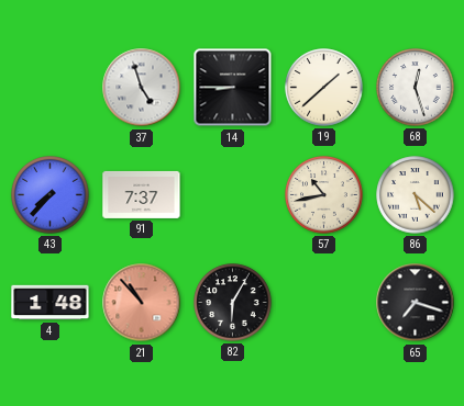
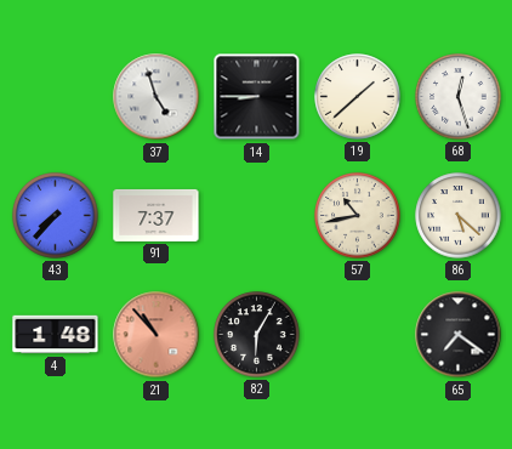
65: 7:18 -> 7:21 (459, 335)
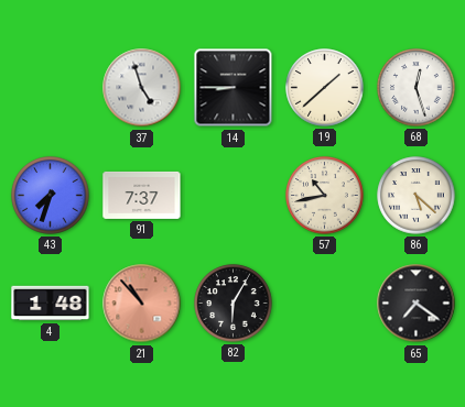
43: 7:37 -> 7:33 (51, 196)
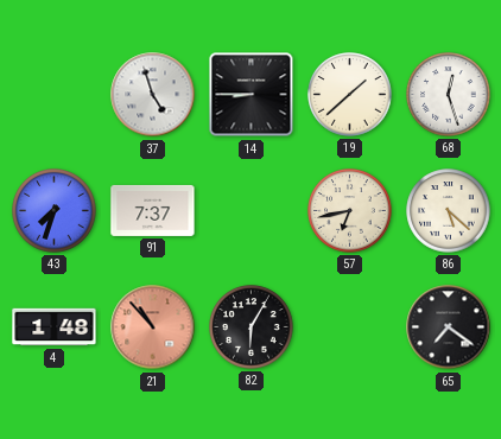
57: 10:43 -> 6:43 (350, 211)
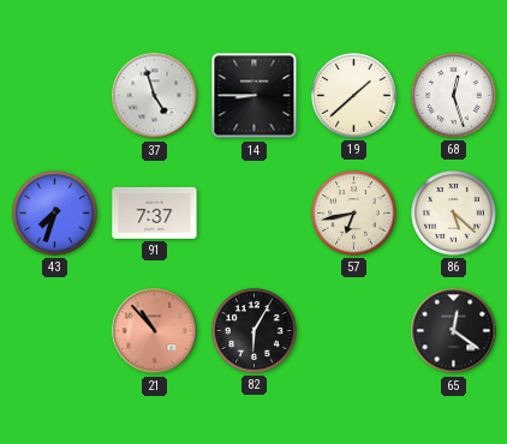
4: 1:48 -> none (55, 327)
65: 7:21 -> 12:21 (454, 331)
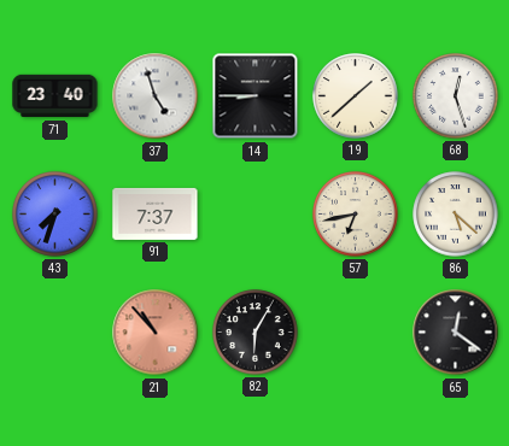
71: none -> 23:40 (55, 96)
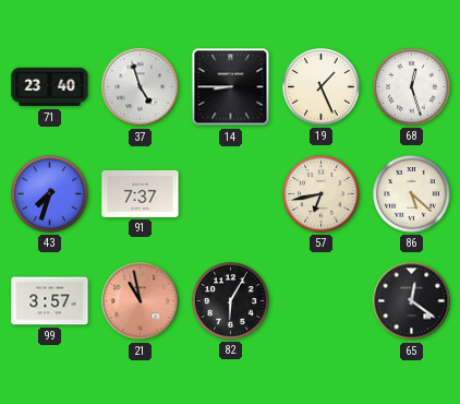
19: 1:38 -> 1:26 (322, 87)
99: none -> 3:57 (50, 301)
21: 10:53 -> 10:58 (141, 301)
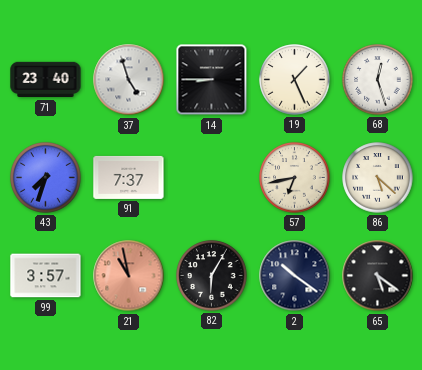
2: none -> 10:21 (295, 276)
65: 12:21 -> 5:21 (378, 276)
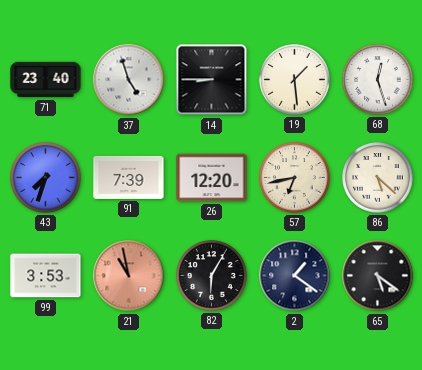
19: 1:26 -> 1:29 (295, 80)
91: 7:37 -> 7:39 (129, 177)
26: none -> 12:20 (212, 178)
99: 3:57 -> 3:53 (46, 276)
2: 10:21 -> 1:21 (295, 276)
